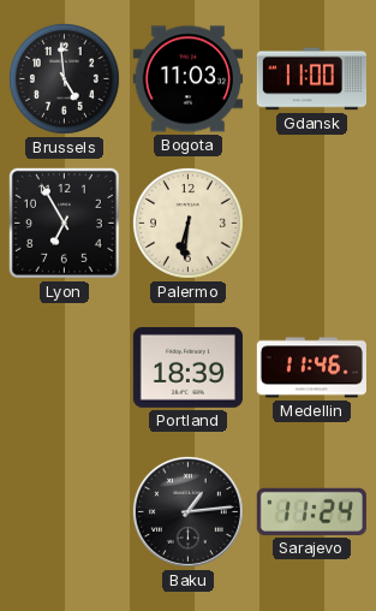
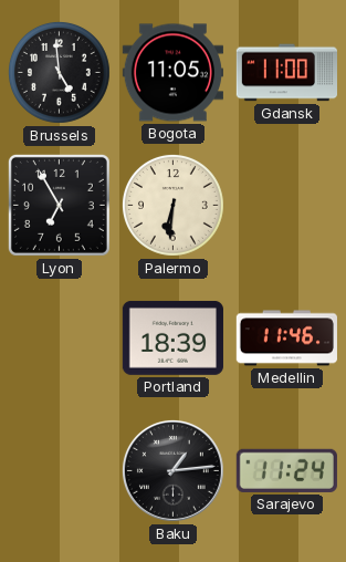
Bogota: 11:03 -> 11:05 (172, 73)
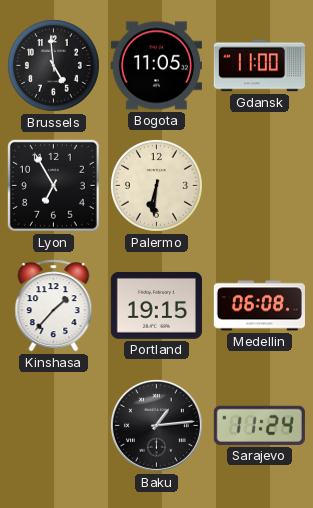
Kinshasa: none -> 1:37 (54, 306)
Portland: 18:39 -> 19:15 (156, 305)
Medellin: 11:46 -> 06:08 (259, 306)
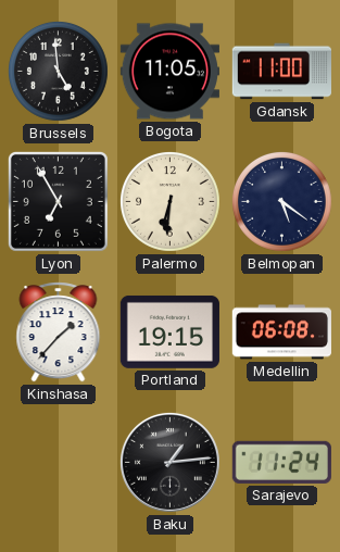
Belmopan: none -> 5:21 (281, 201)
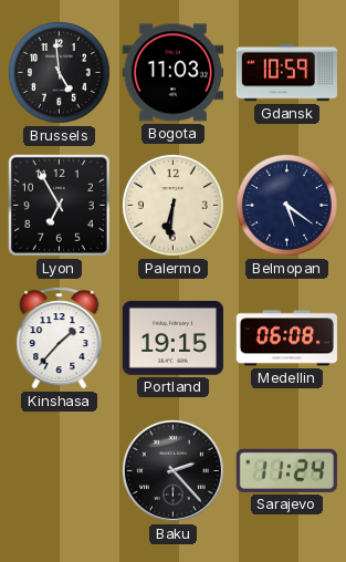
Bogota: 11:05 -> 11:03 (172, 73)
Gdansk: 11:00 -> 10:59 (286, 73)
Baku: 1:14 -> 2:23 (172, 470)
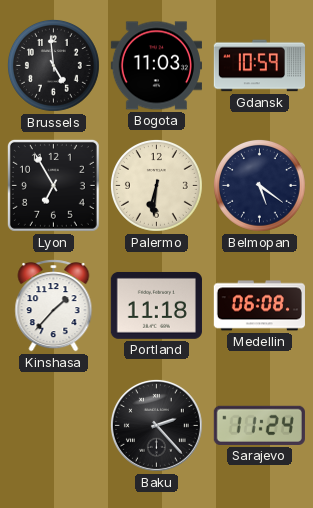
Portland: 19:15 -> 11:18 (156, 305)
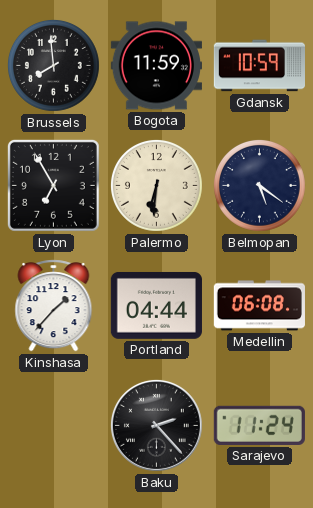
Brussels: 4:59 -> 7:59 (53, 65)
Bogota: 11:03 -> 11:59 (156, 66)
Portland: 11:18 -> 04:44 (156, 305)
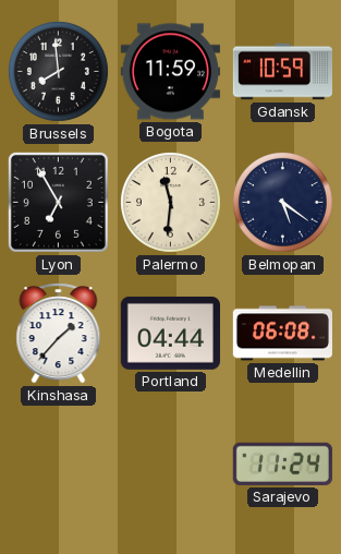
Palermo: 6:31 -> 11:31 (170, 202)
Baku: 2:23 -> none (156, 425)
